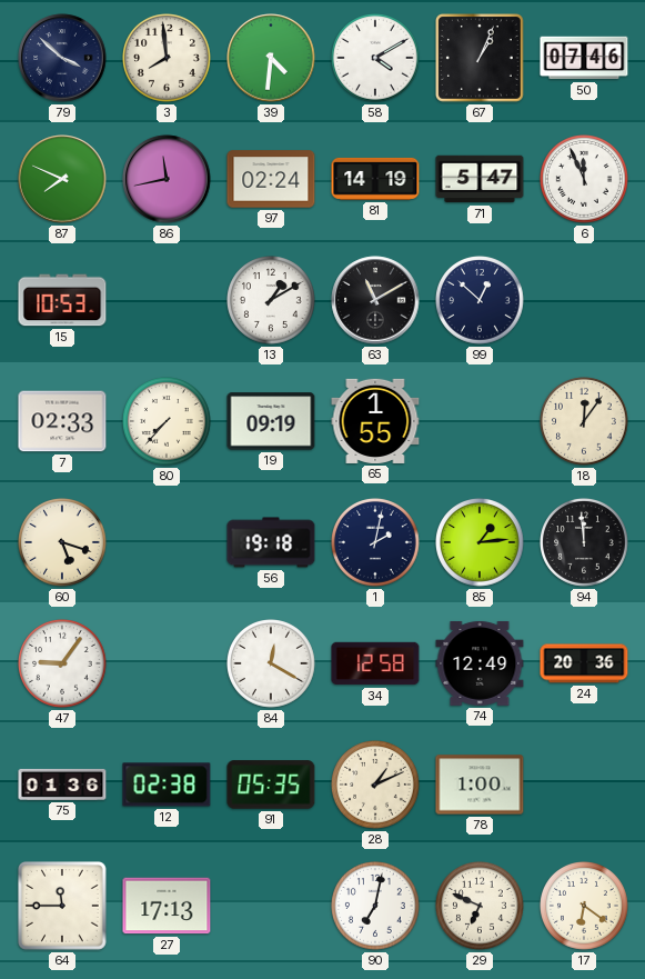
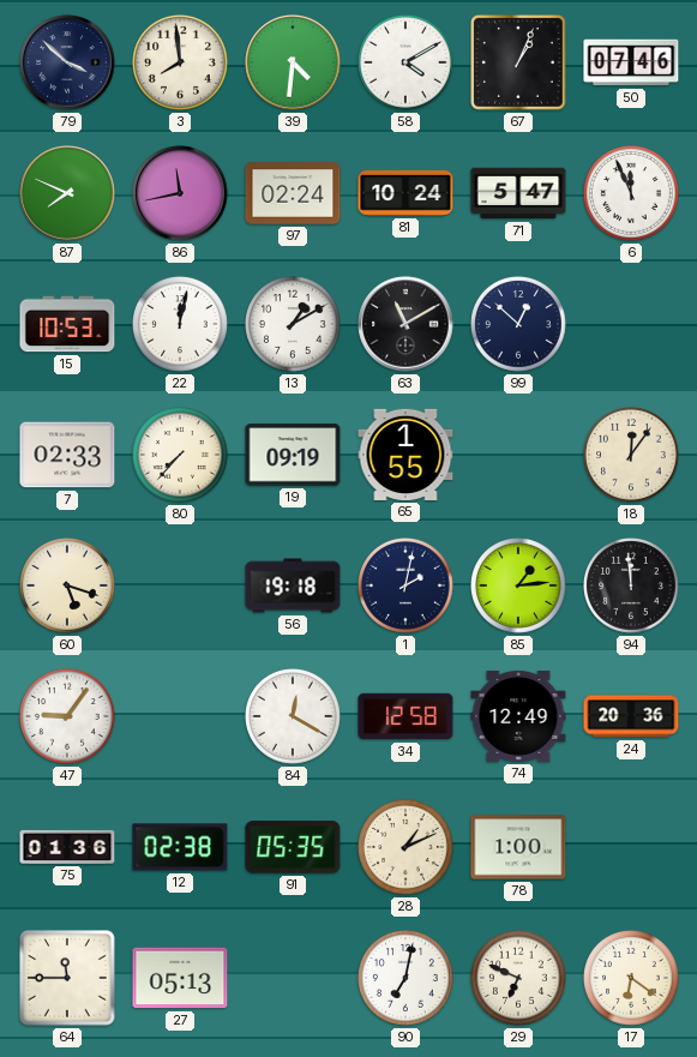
81: 14:19 -> 10:24 (405, 193)
22: none -> 12:02 (181, 325)
27: 17:13 -> 05:13 (180, 978)
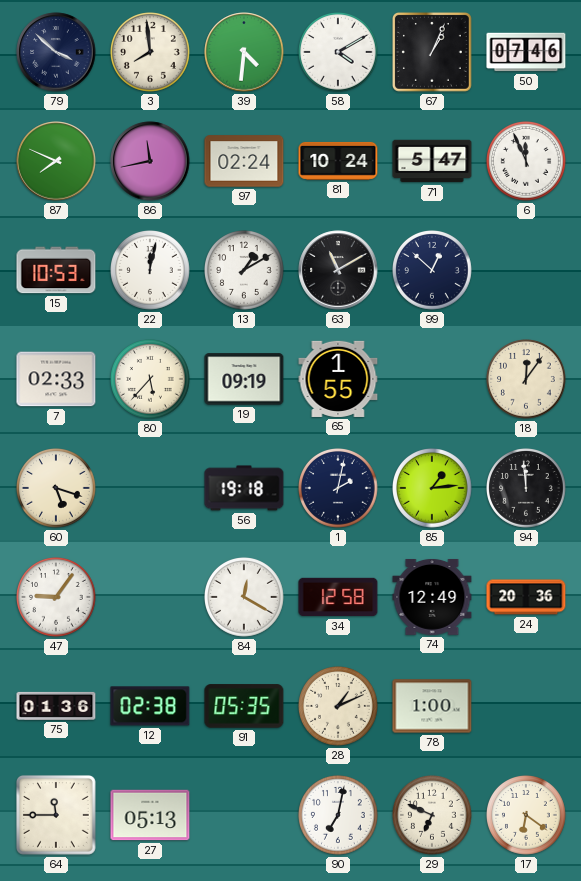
80: 7:37 -> 5:37 (151, 380)
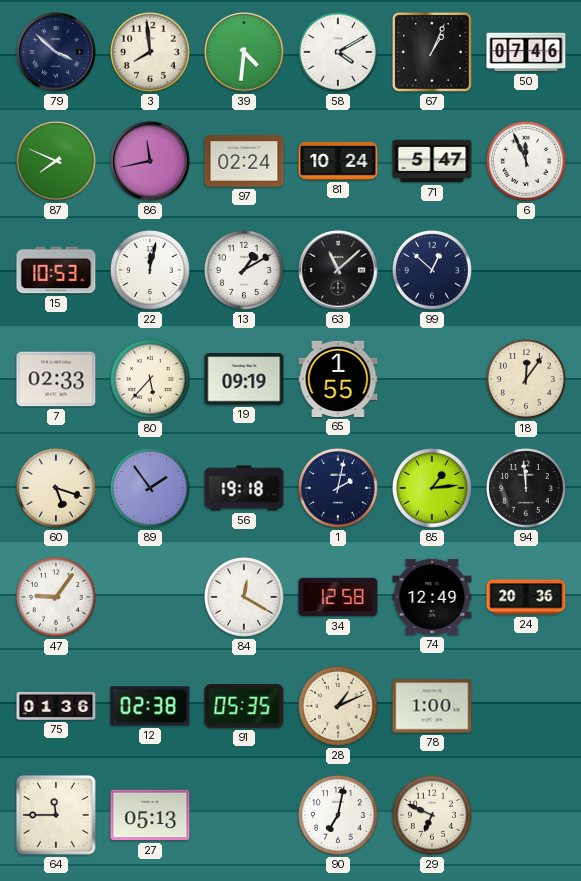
63: 11:10 -> 11:08 (338, 270)
89: none -> 1:54 (151, 489)
17: 6:21 -> none (527, 816)
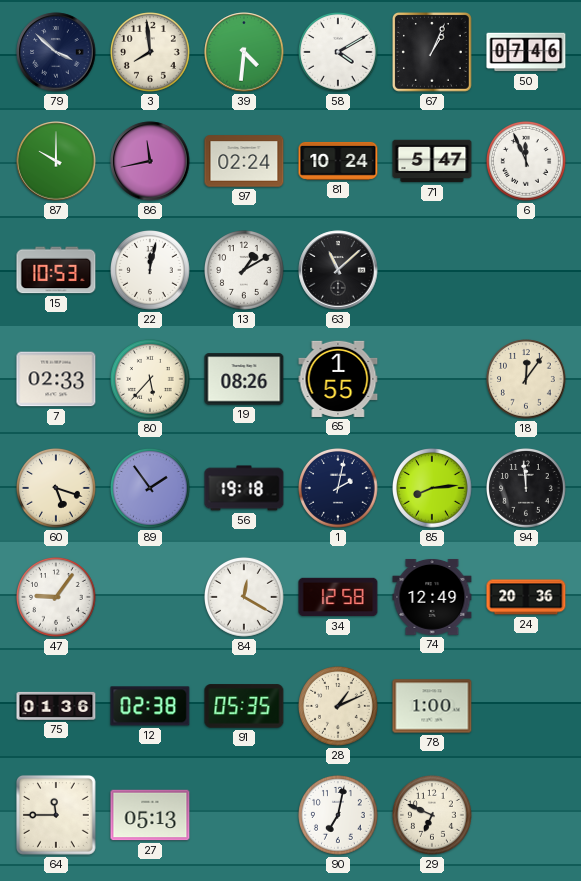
87: 7:49 -> 10:00 (56, 161)
99: 12:52 -> none (433, 271)
19: 09:19 -> 08:26 (244, 379)
85: 1:14 -> 8:14 (433, 489)
